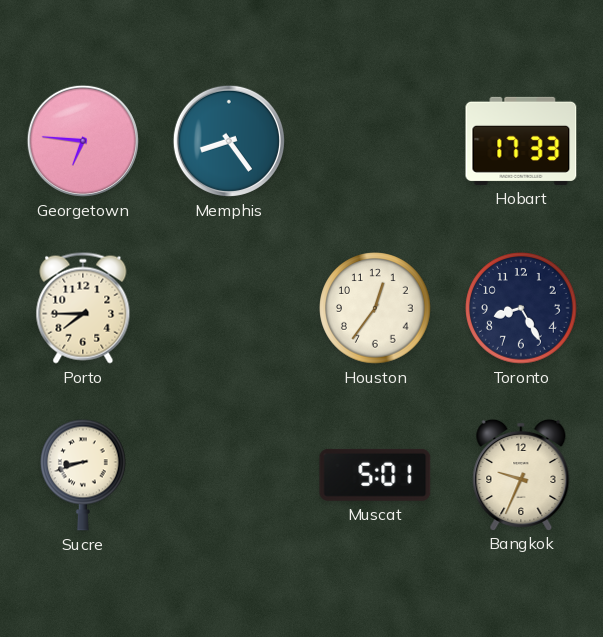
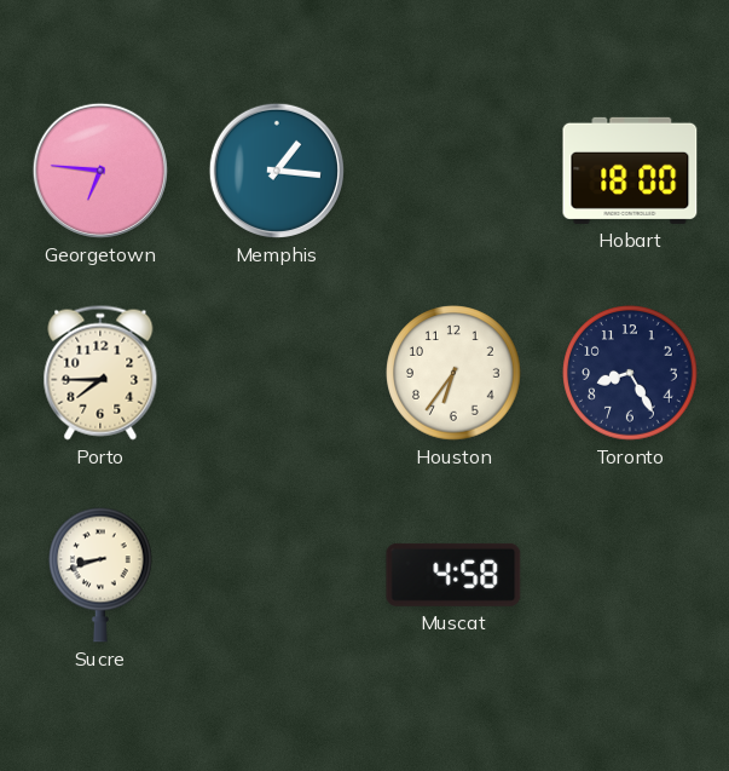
Memphis: 8:24 -> 1:16 (277, 171)
Hobart: 17:33 -> 18:00 (630, 171)
Houston: 12:36 -> 6:36 (453, 373)
Muscat: 5:01 -> 4:58 (453, 575)
Bangkok: 9:34 -> none (521, 474)
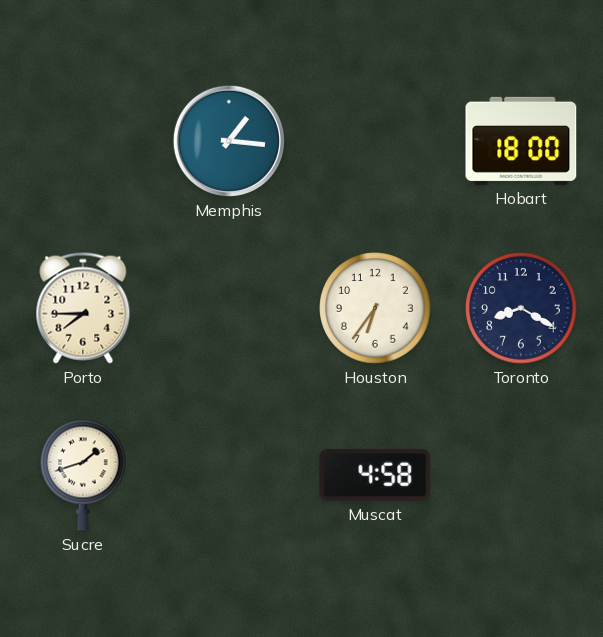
Georgetown: 6:46 -> none (100, 171)
Toronto: 8:25 -> 8:20 (521, 308)
Sucre: 8:42 -> 1:42 (84, 475)
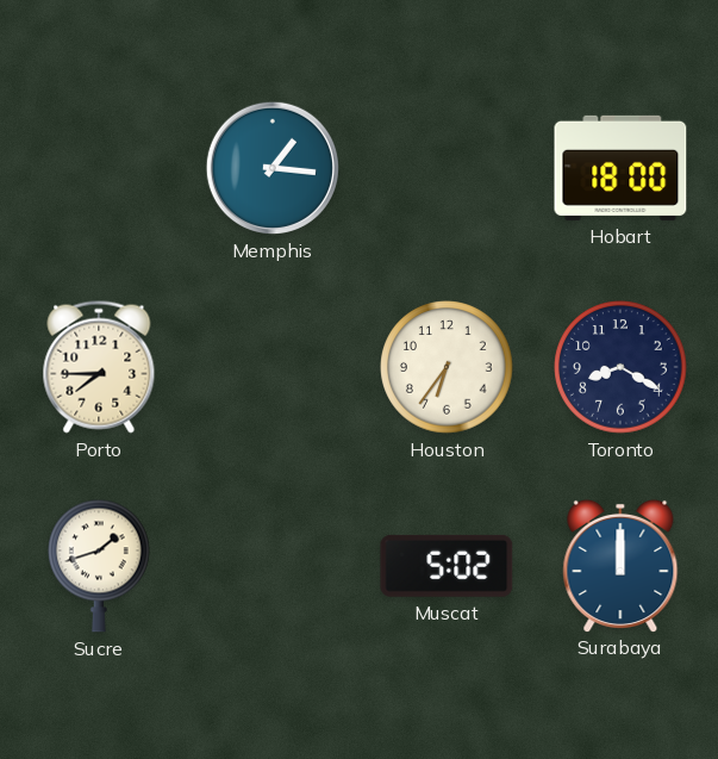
Muscat: 4:58 -> 5:02 (447, 566)
Surabaya: none -> 12:00 (620, 565)
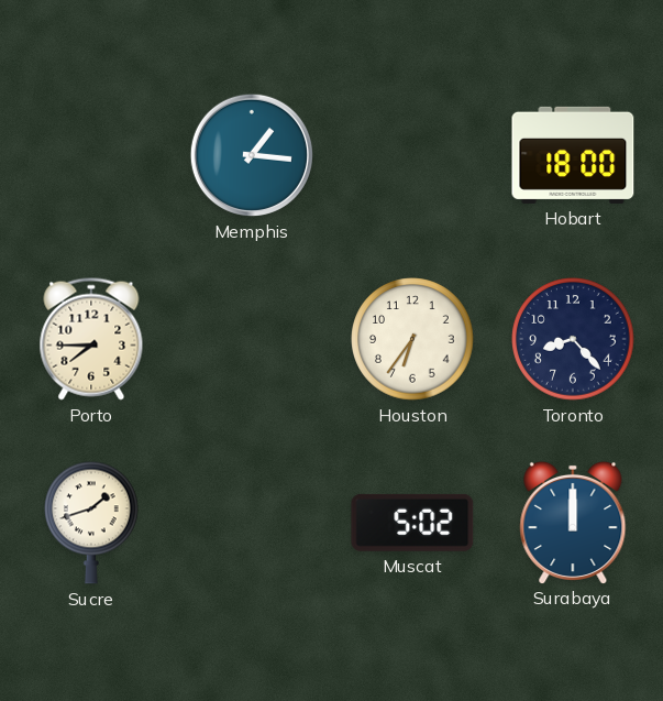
Toronto: 8:20 -> 8:23 (573, 339)
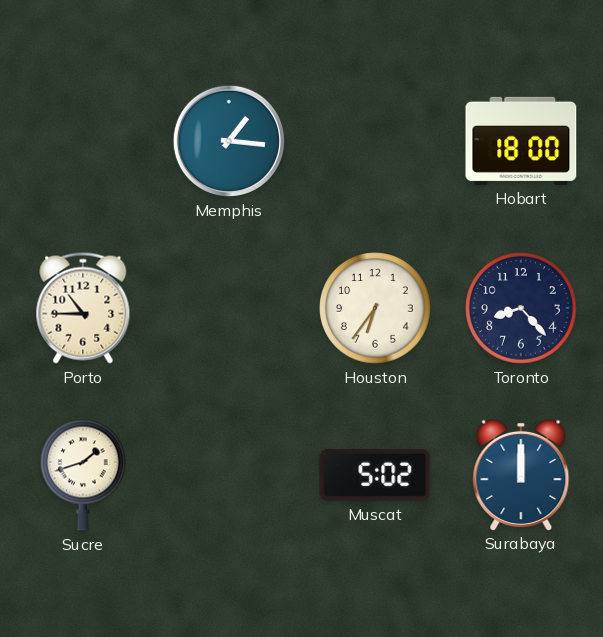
Porto: 7:45 -> 10:45 (83, 308)
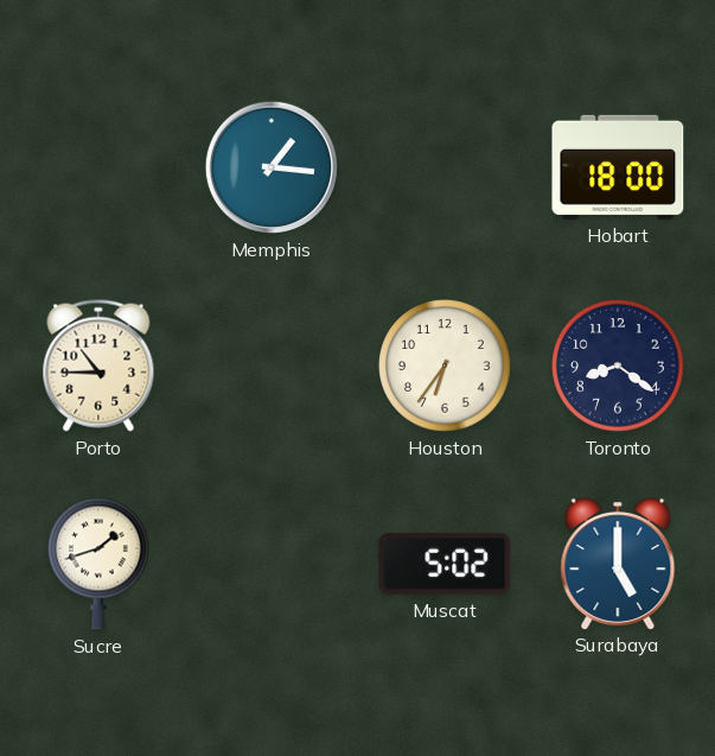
Toronto: 8:23 -> 8:21 (618, 366)
Surabaya: 12:00 -> 5:00 (618, 563)
